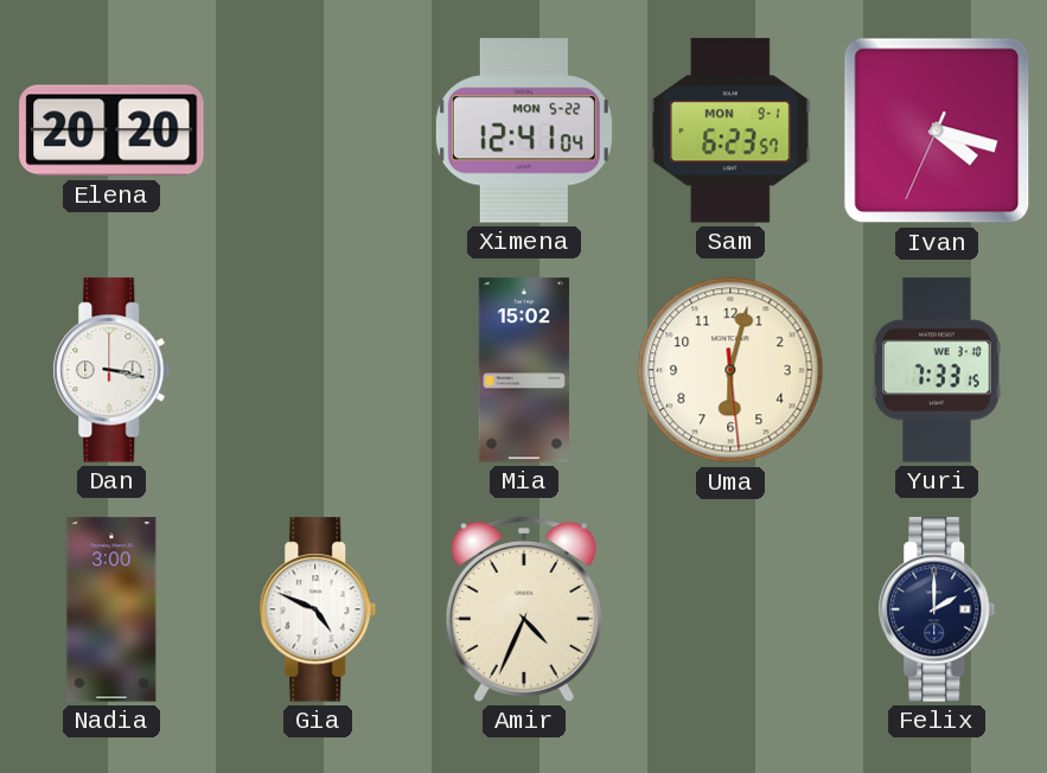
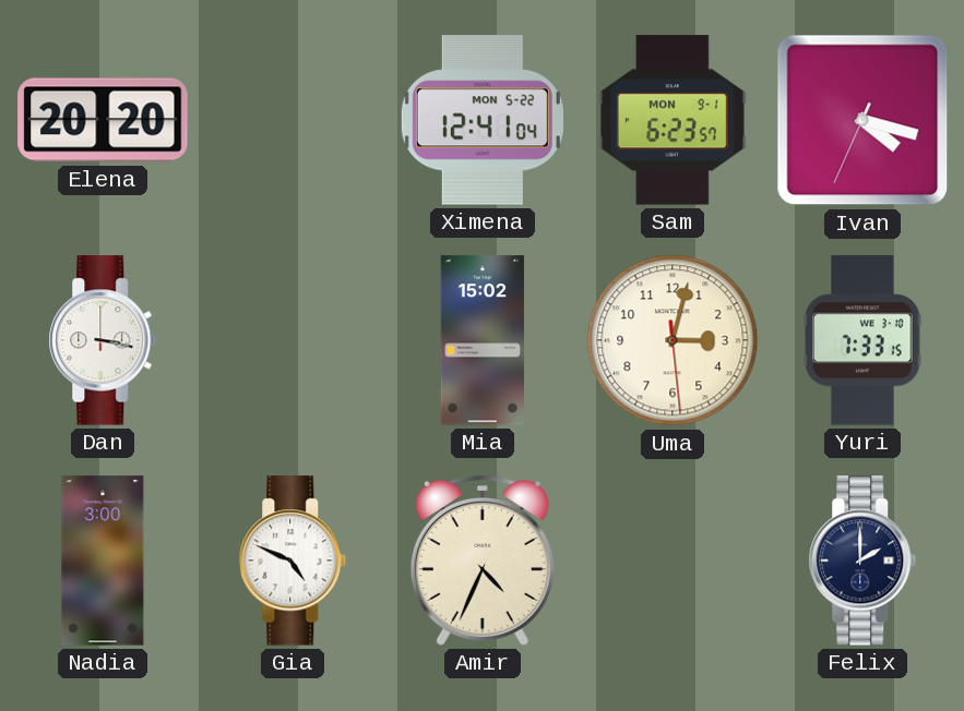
Uma: 6:02 -> 3:02 (673, 340)
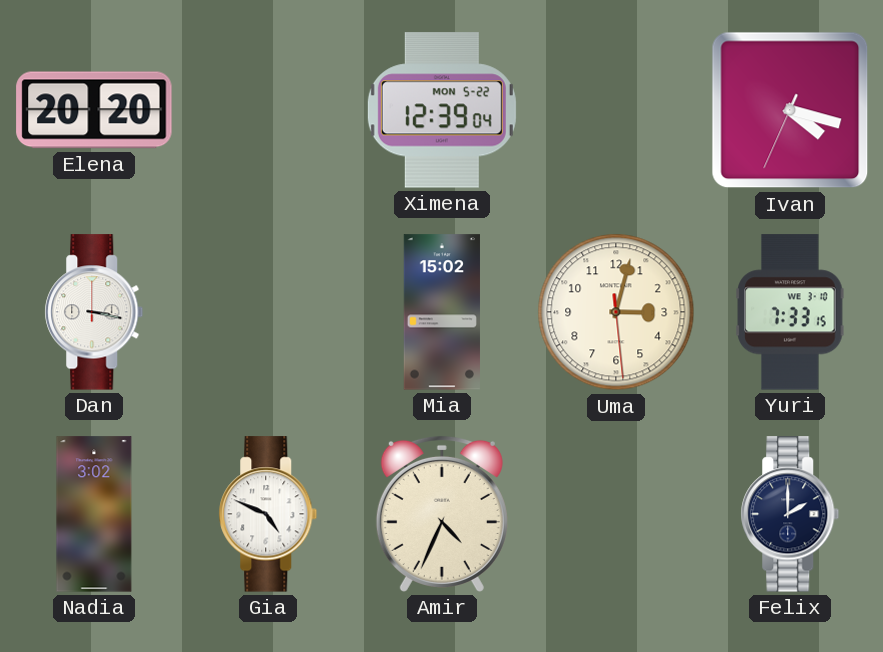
Ximena: 12:41 -> 12:39 (442, 110)
Sam: 6:23 -> none (673, 120)
Nadia: 3:00 -> 3:02 (94, 514)
